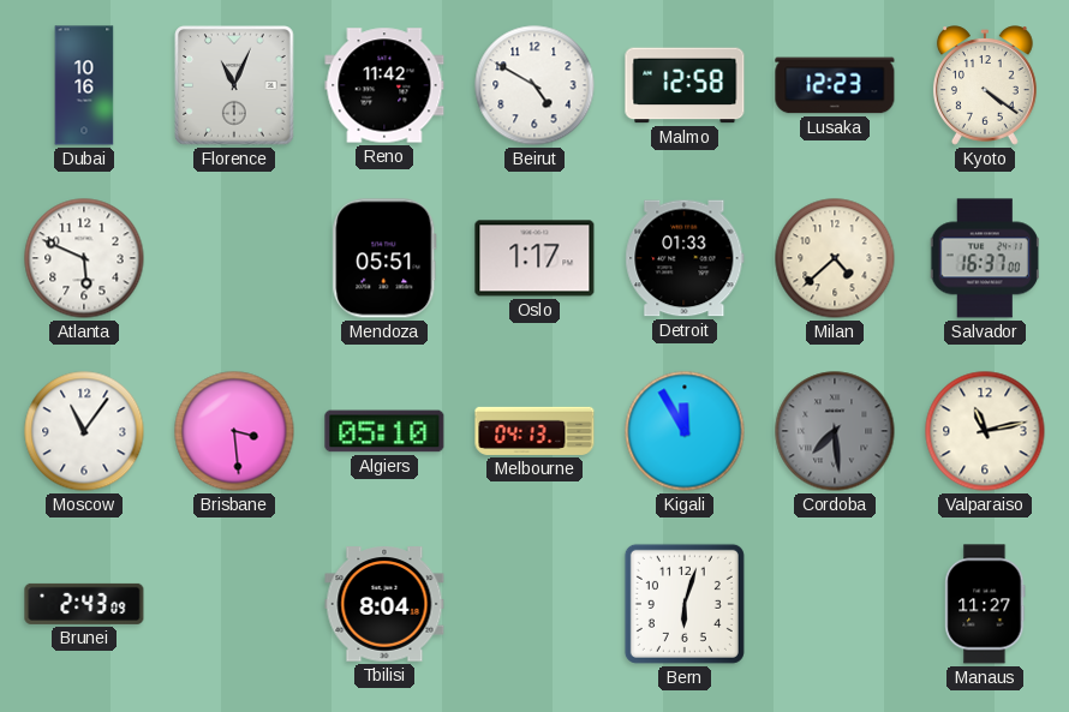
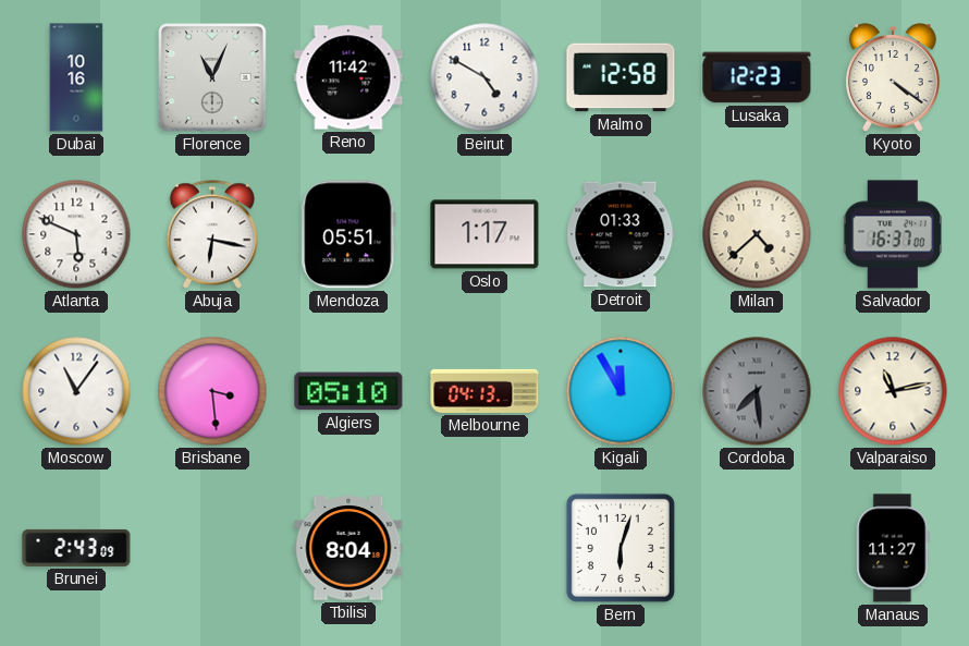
Abuja: none -> 6:17 (212, 234)
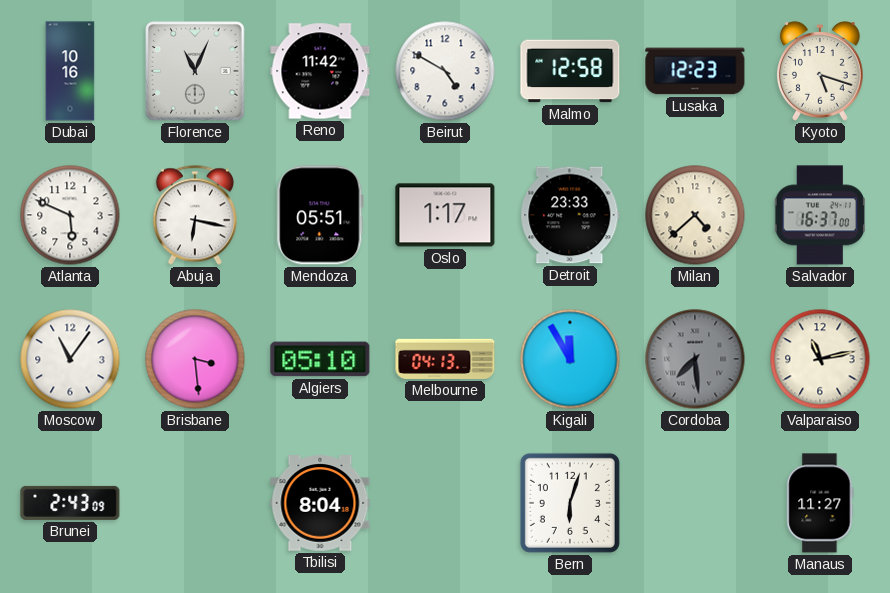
Kyoto: 4:21 -> 5:18 (820, 71)
Detroit: 01:33 -> 23:33 (570, 215)
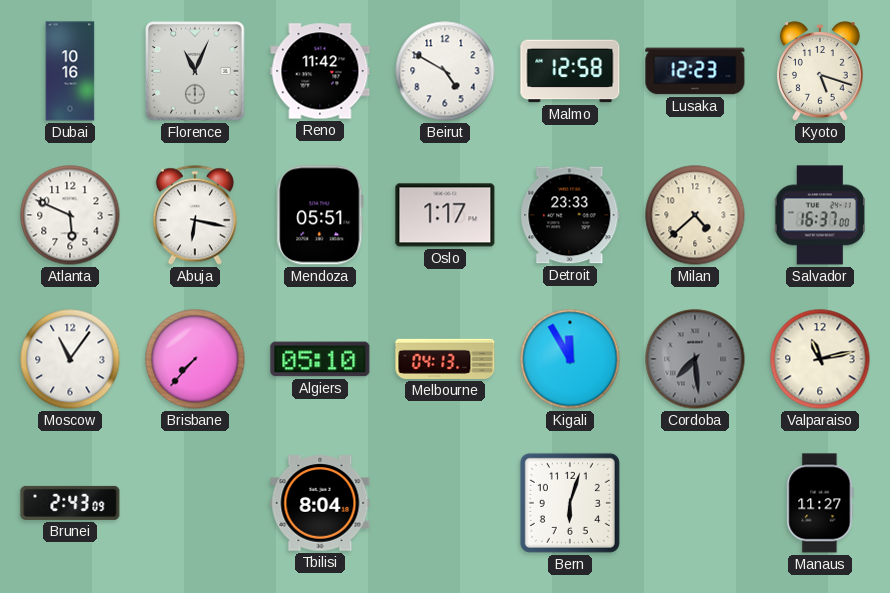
Brisbane: 3:29 -> 7:37 (195, 359)
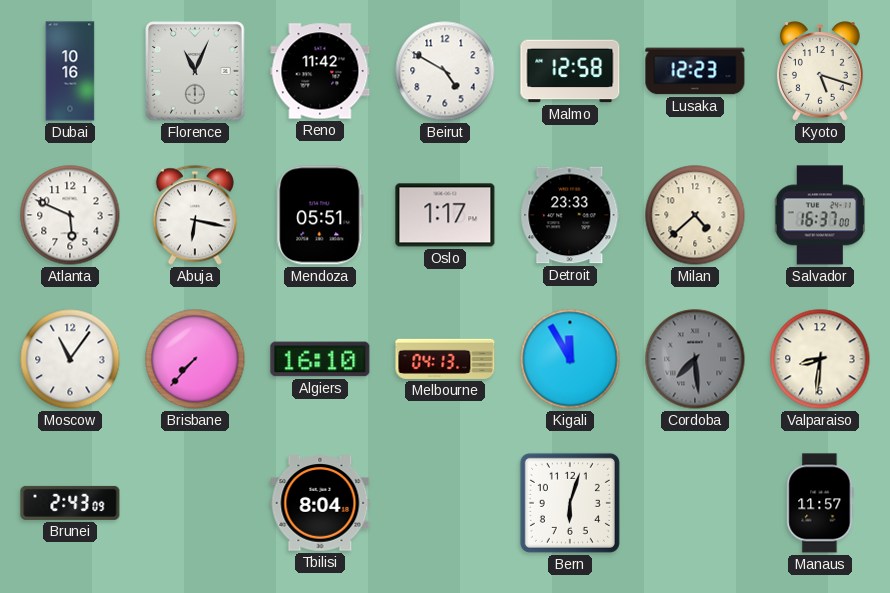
Algiers: 05:10 -> 16:10 (320, 359)
Valparaiso: 11:13 -> 8:31 (820, 359)
Manaus: 11:27 -> 11:57 (820, 503)
